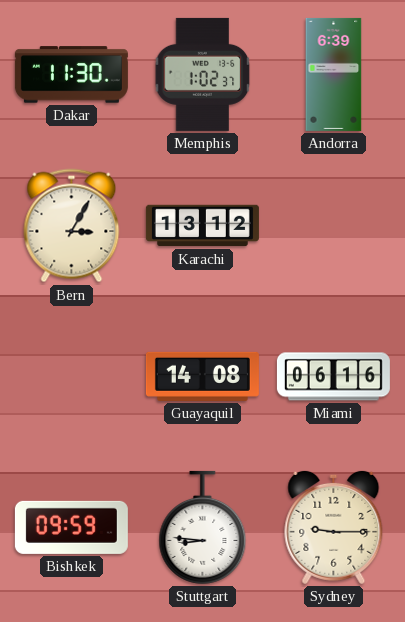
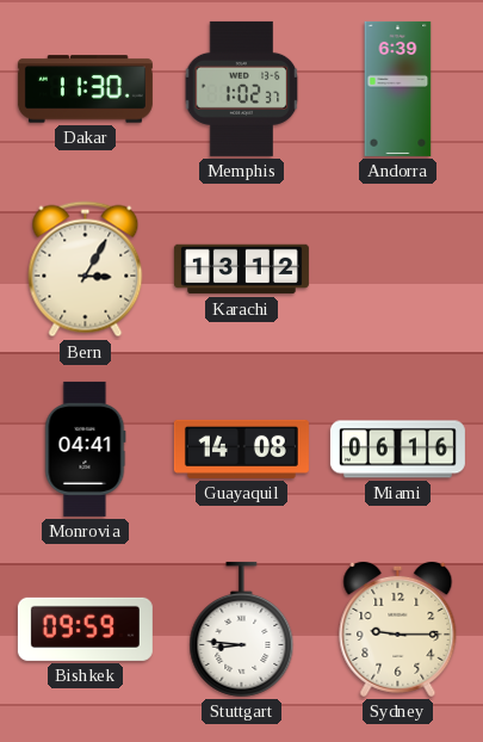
Monrovia: none -> 04:41 (86, 449)
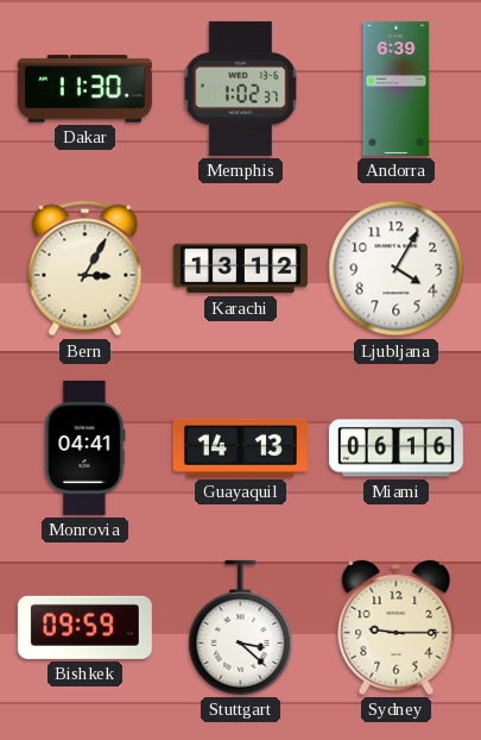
Ljubljana: none -> 4:05 (397, 269)
Guayaquil: 14:08 -> 14:13 (240, 447)
Stuttgart: 8:46 -> 3:22 (241, 627)
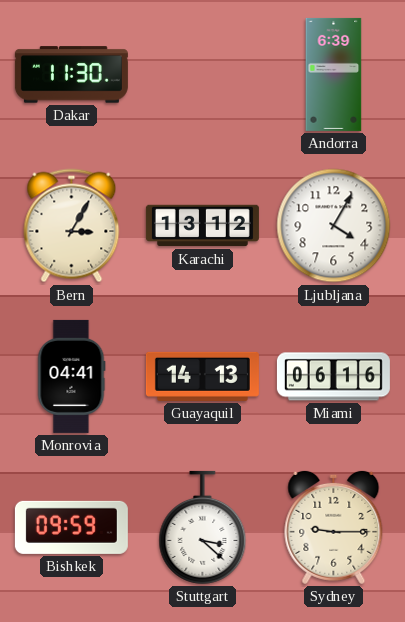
Memphis: 1:02 -> none (241, 88)
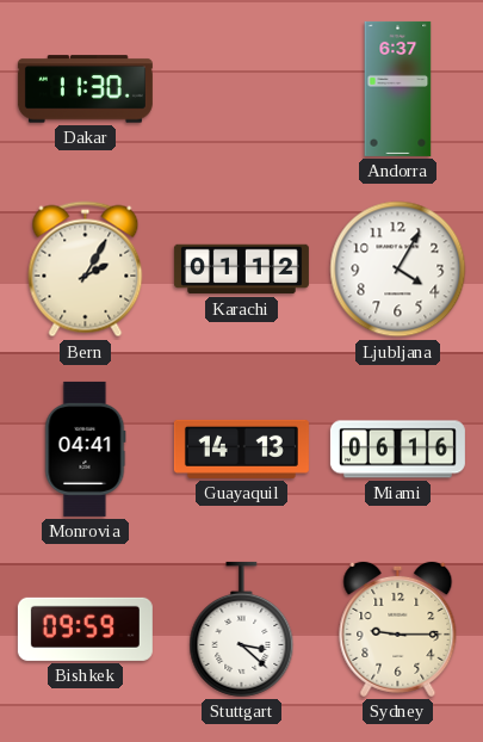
Andorra: 6:39 -> 6:37 (398, 88)
Bern: 3:05 -> 2:05 (86, 270)
Karachi: 13:12 -> 01:12 (241, 270)
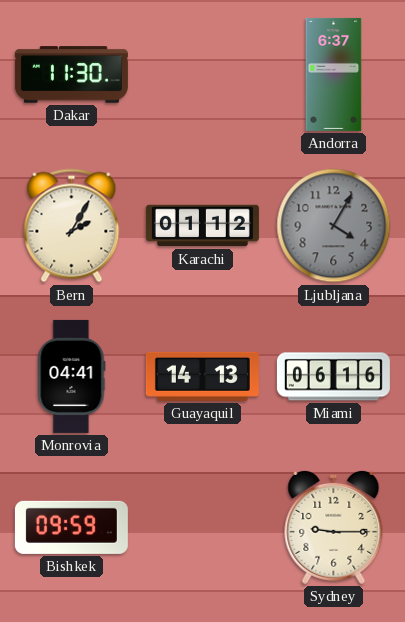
Ljubljana dial: white -> grey (334, 226)
Stuttgart: 3:22 -> none (242, 629)
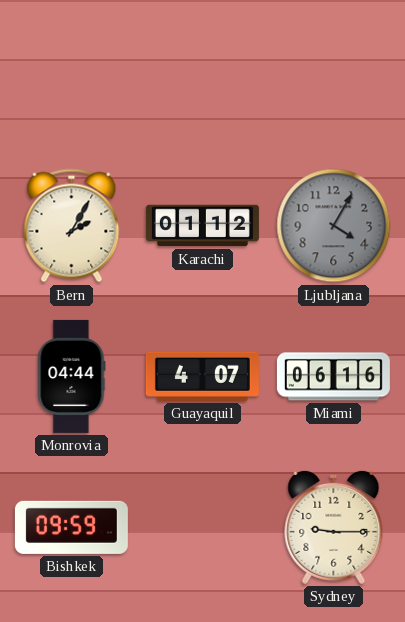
Dakar: 11:30 -> none (71, 75)
Andorra: 6:37 -> none (334, 74)
Monrovia: 04:41 -> 04:44 (72, 376)
Guayaquil: 14:13 -> 4:07 (202, 376)
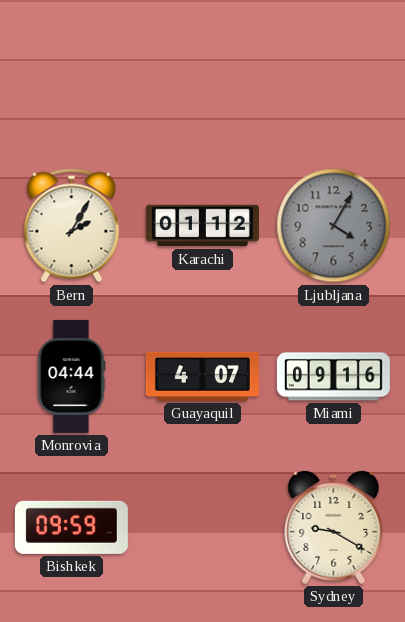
Miami: 06:16 -> 09:16 (333, 377)
Sydney: 9:15 -> 9:20 (334, 527)
